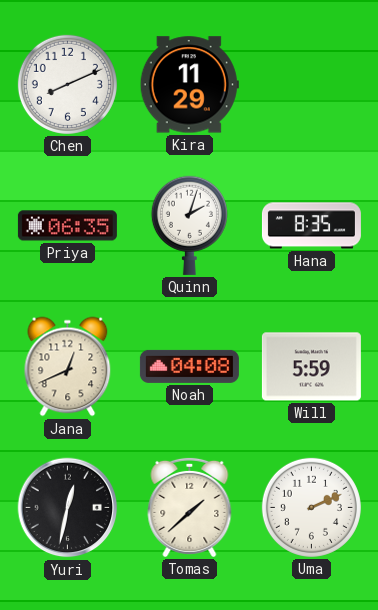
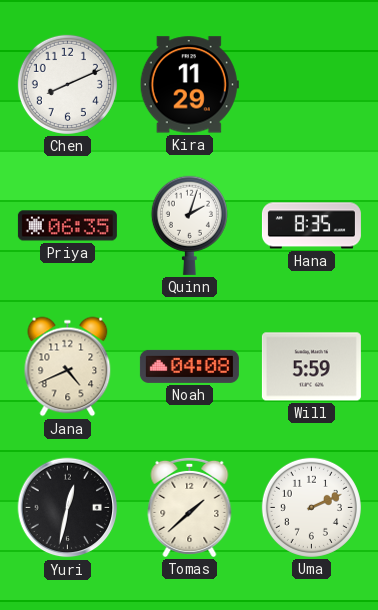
Jana: 12:41 -> 4:41 (68, 367)
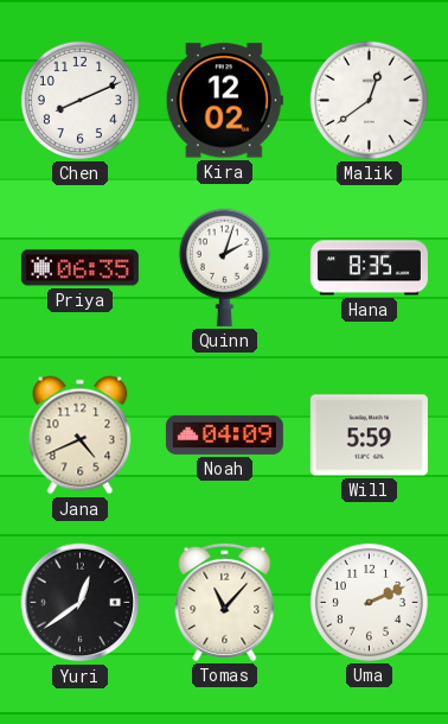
Kira: 11:29 -> 12:02 (224, 101)
Malik: none -> 12:39 (369, 100)
Noah: 04:08 -> 04:09 (224, 434)
Yuri: 12:32 -> 12:39 (81, 603)
Tomas: 1:38 -> 11:07 (225, 602)
